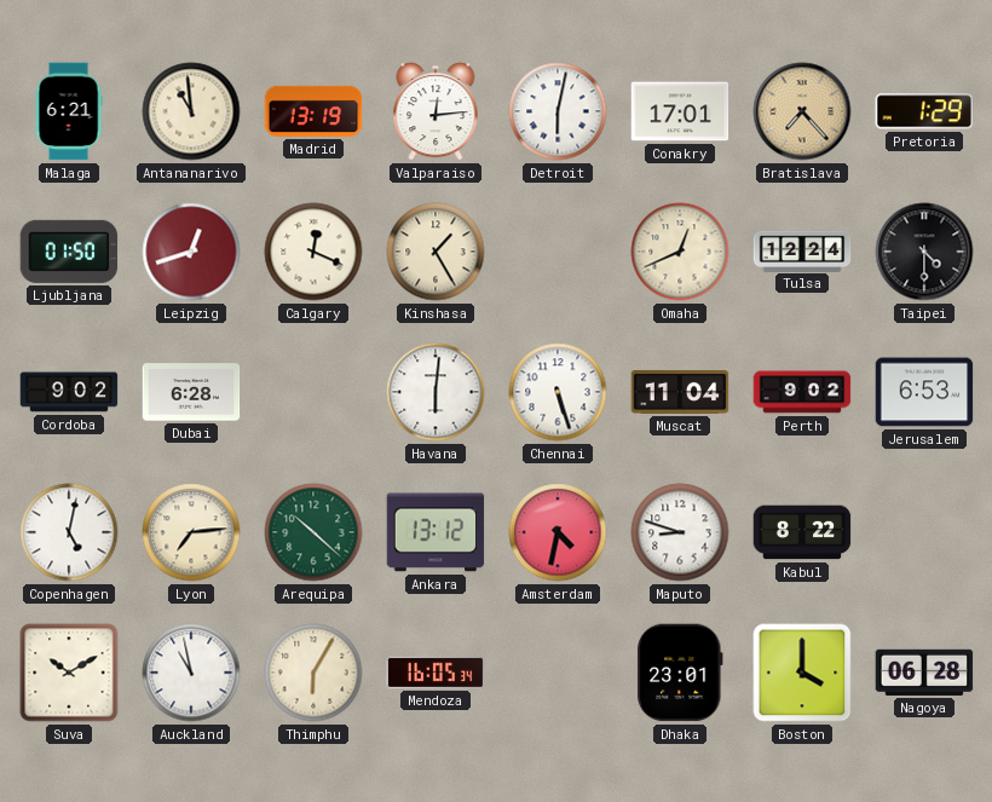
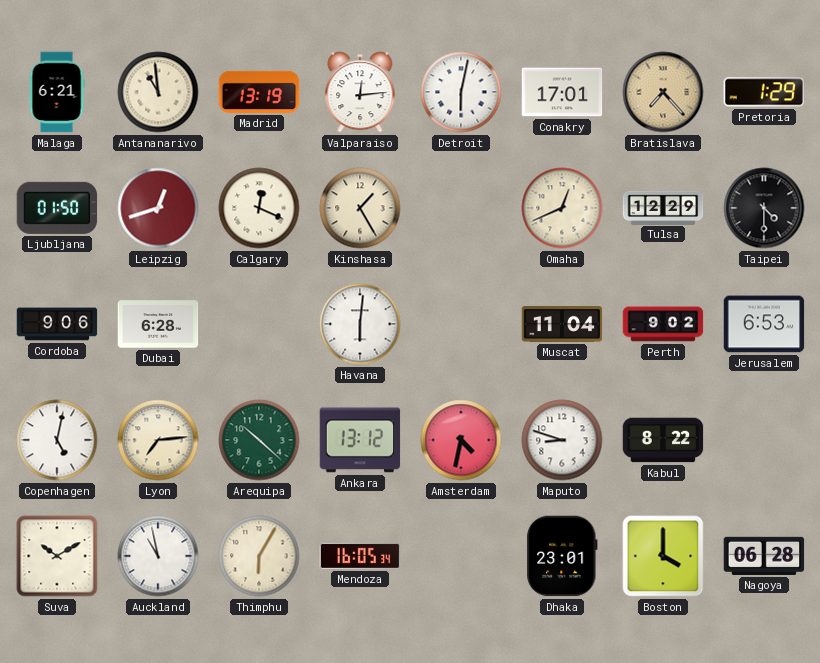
Tulsa: 12:24 -> 12:29 (663, 207)
Cordoba: 9:02 -> 9:06 (57, 324)
Chennai: 5:27 -> none (558, 392)
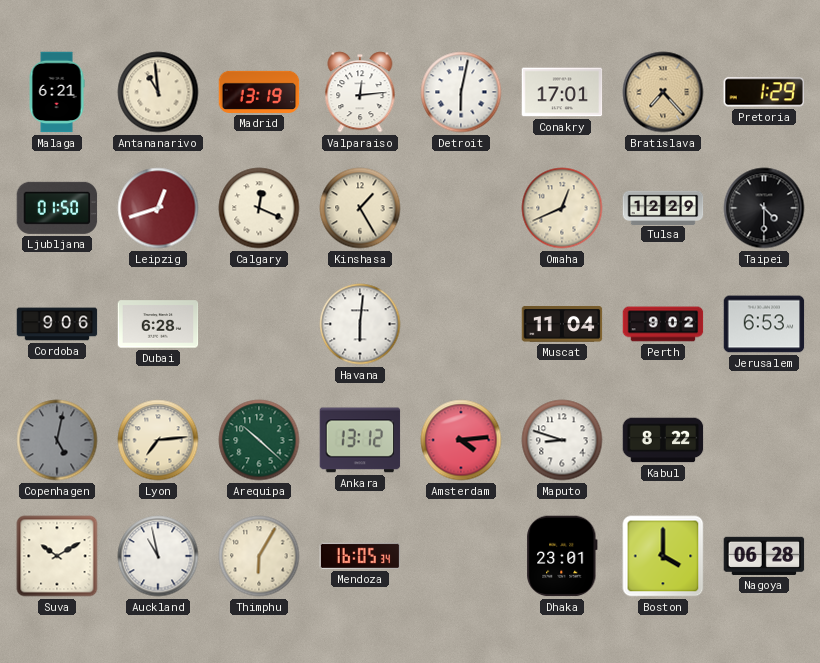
Copenhagen dial: white -> grey (57, 440)
Amsterdam: 4:32 -> 4:14 (461, 440)
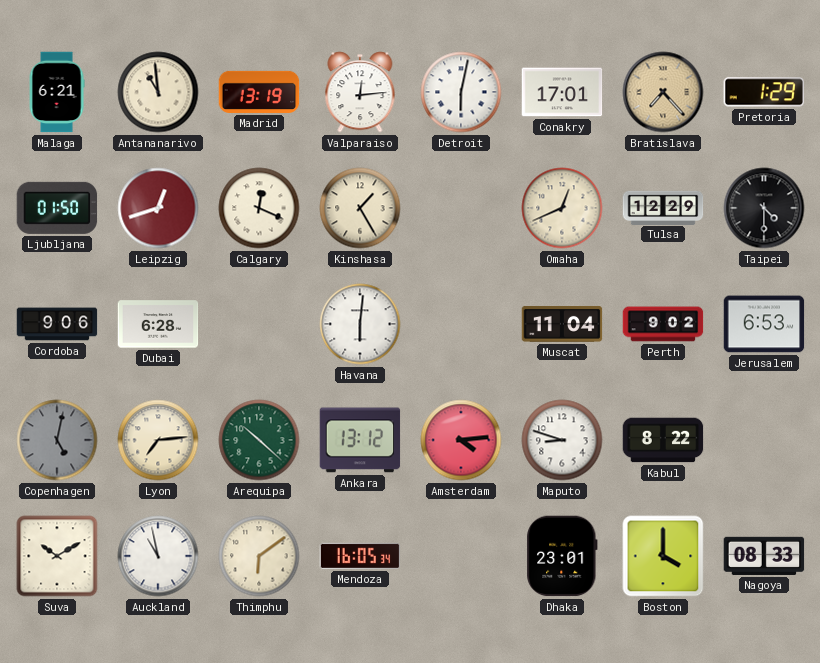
Thimphu: 6:05 -> 6:09 (259, 556)
Nagoya: 06:28 -> 08:33 (764, 556)
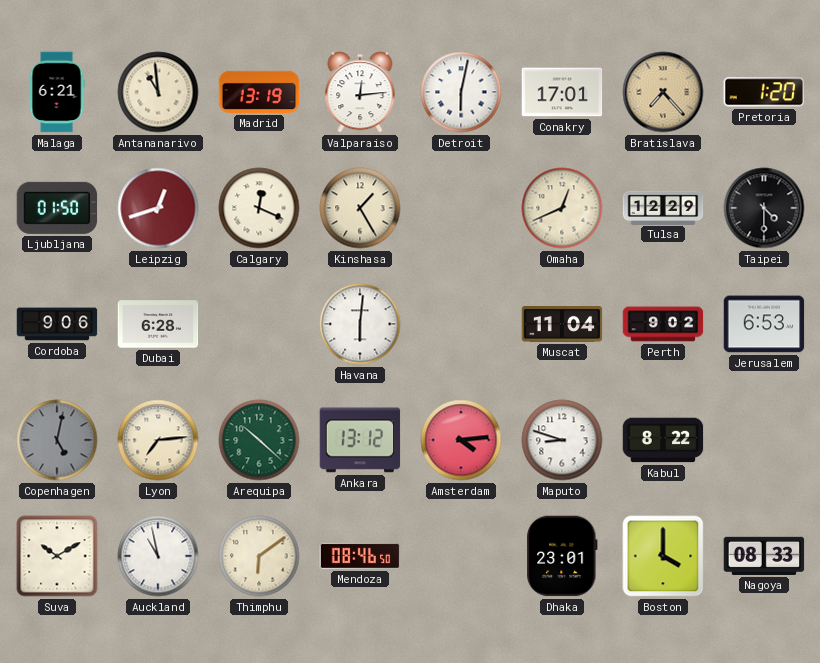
Pretoria: 1:29 -> 1:20 (764, 92)
Mendoza: 16:05 -> 08:46 (360, 556)
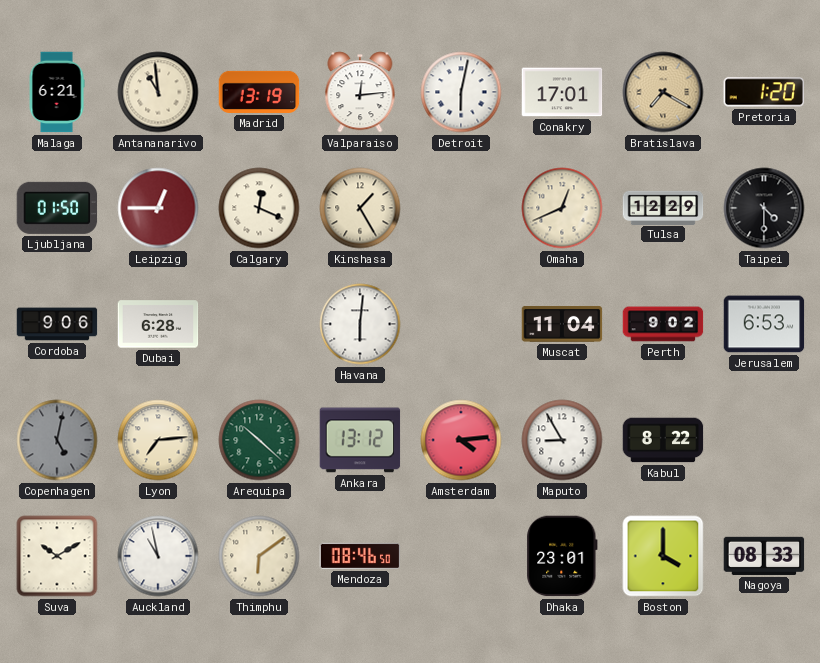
Bratislava: 7:23 -> 7:20 (663, 92)
Leipzig: 12:42 -> 12:45 (158, 208)
Maputo: 8:48 -> 8:55 (562, 440)
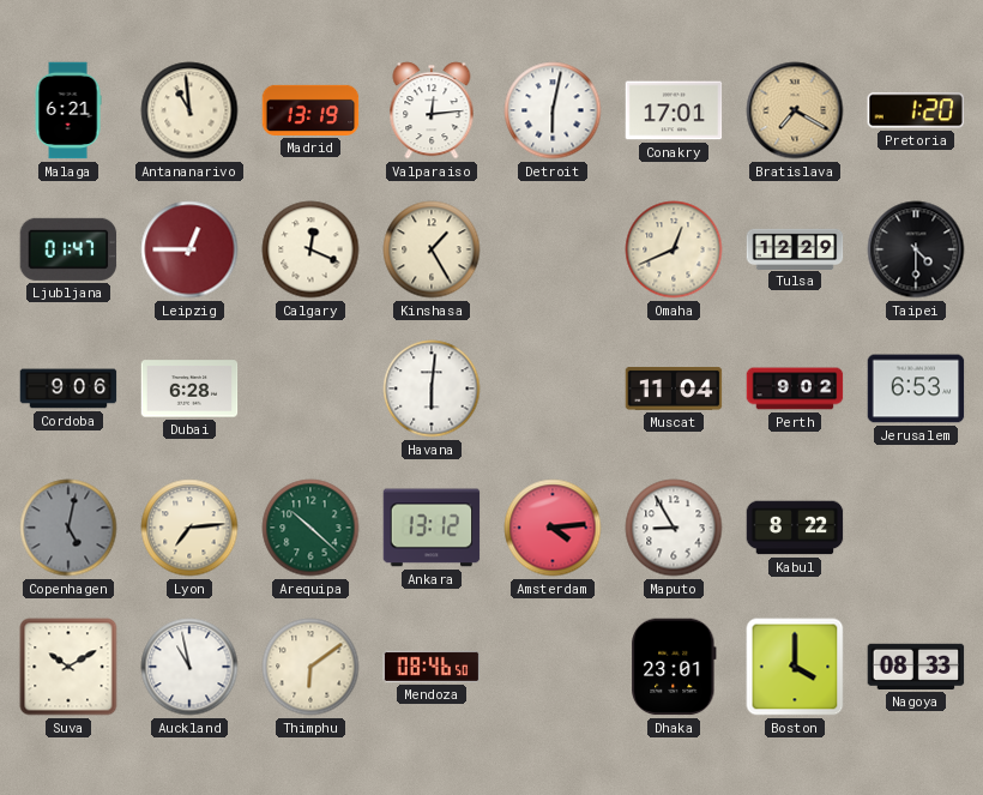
Ljubljana: 01:50 -> 01:47 (68, 249)
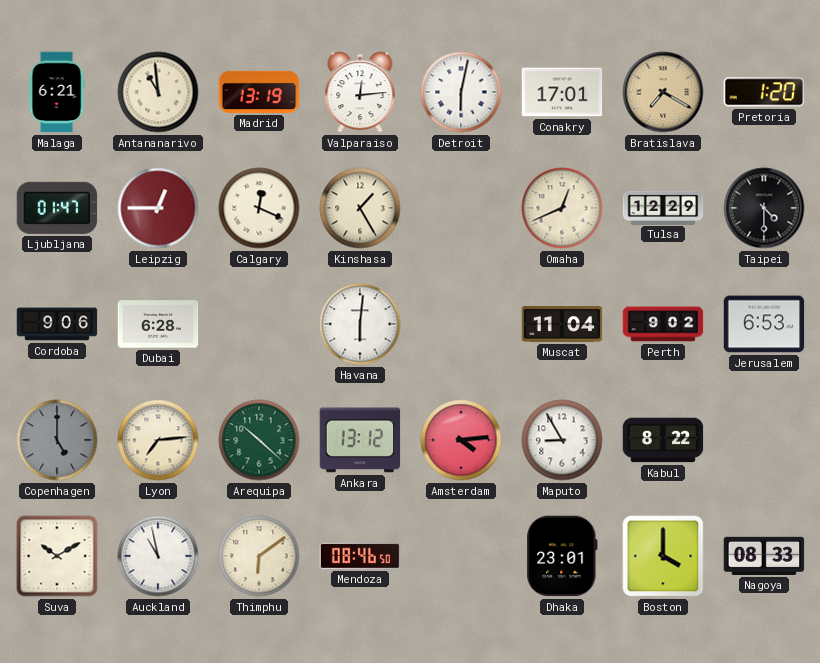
Copenhagen: 5:02 -> 5:00 (57, 440)
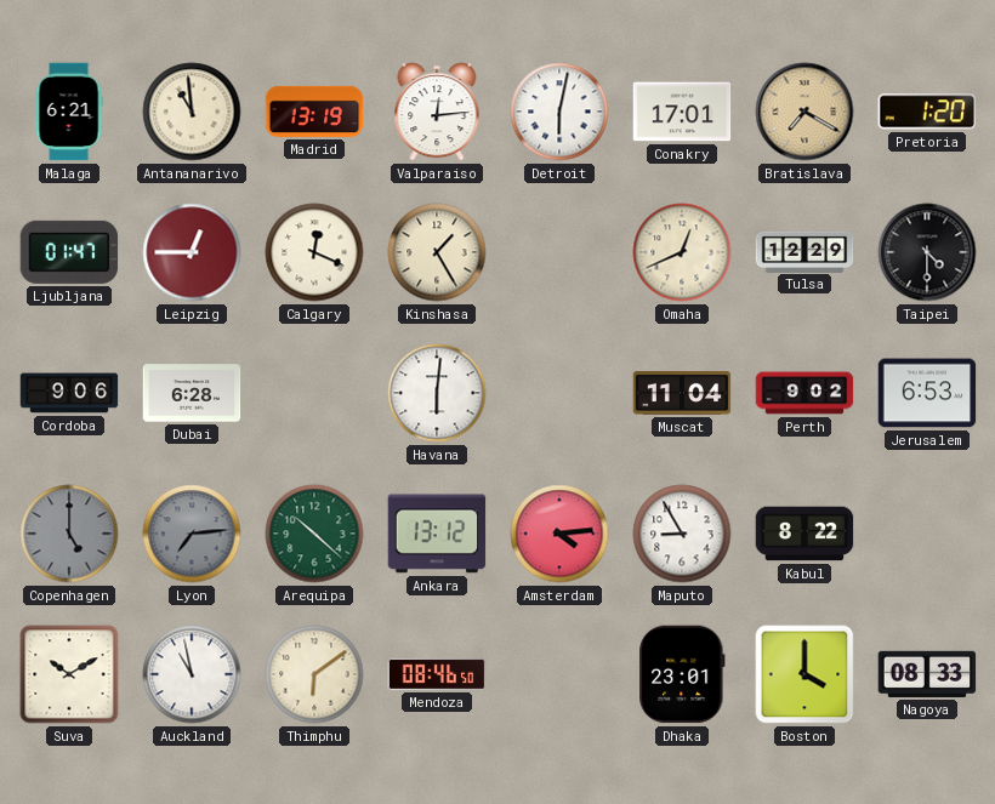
Lyon dial: cream -> grey (192, 534)
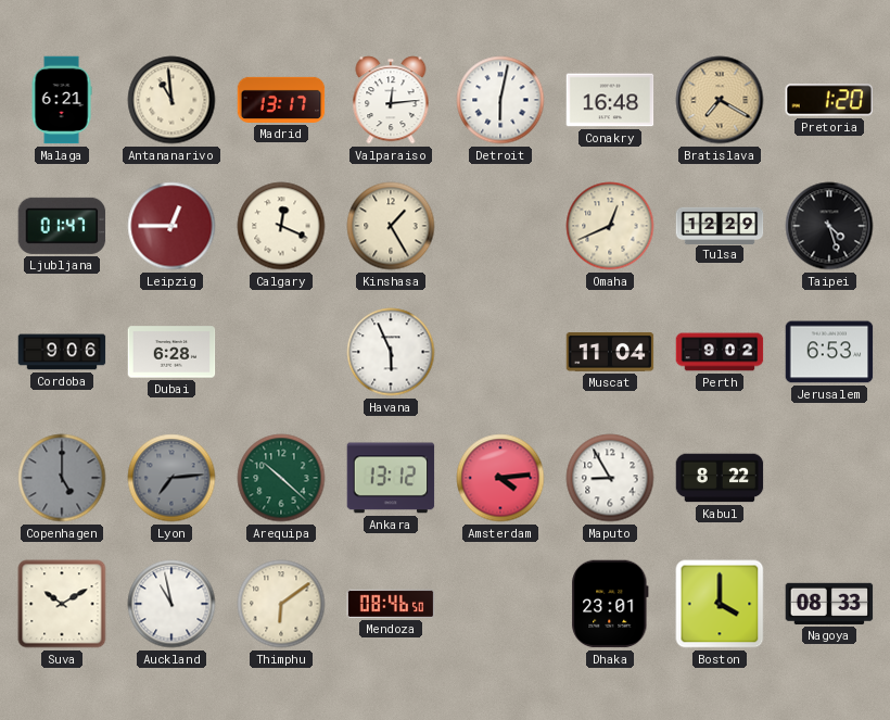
Madrid: 13:19 -> 13:17 (281, 100)
Conakry: 17:01 -> 16:48 (610, 100)
Taipei: 4:30 -> 4:27 (829, 226)
Havana: 6:01 -> 5:56 (391, 352)
